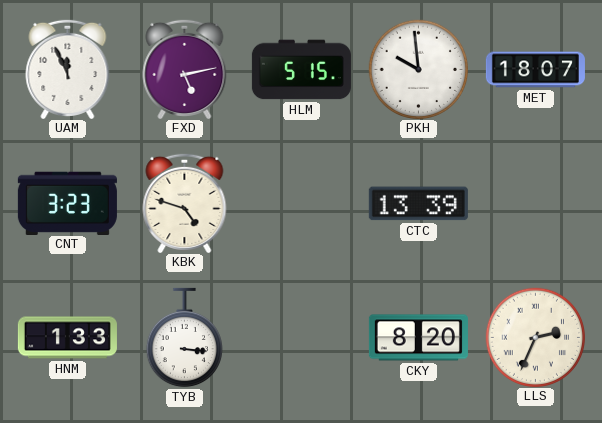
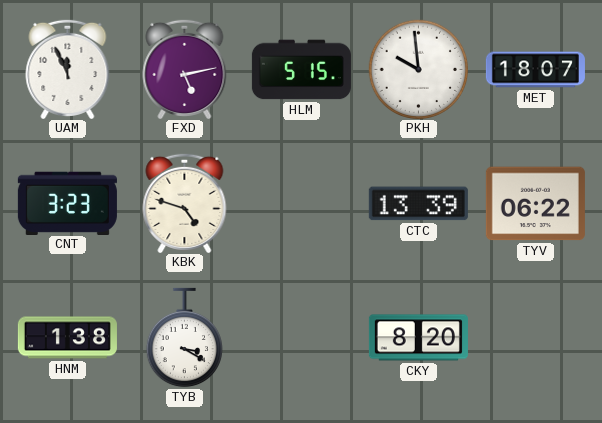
TYV: none -> 06:22 (535, 204)
HNM: 1:33 -> 1:38 (67, 338)
TYB: 3:16 -> 3:20 (184, 338)
LLS: 2:34 -> none (535, 337)
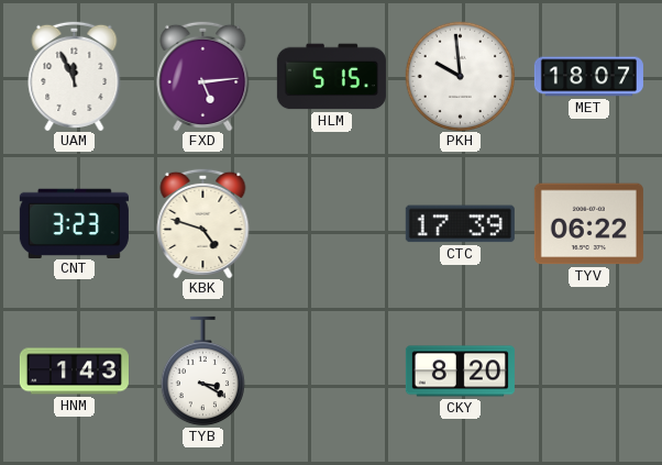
FXD: 5:13 -> 5:14 (203, 75)
CTC: 13:39 -> 17:39 (460, 224)
HNM: 1:38 -> 1:43 (74, 372)
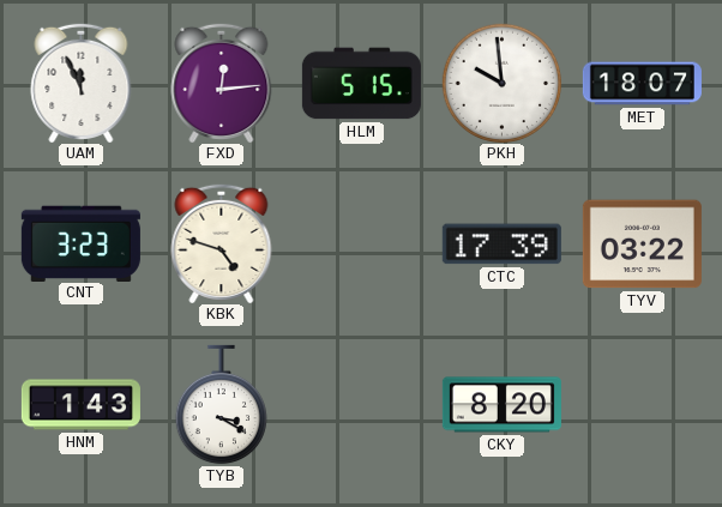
FXD: 5:14 -> 12:14 (222, 82)
TYV: 06:22 -> 03:22 (642, 245)
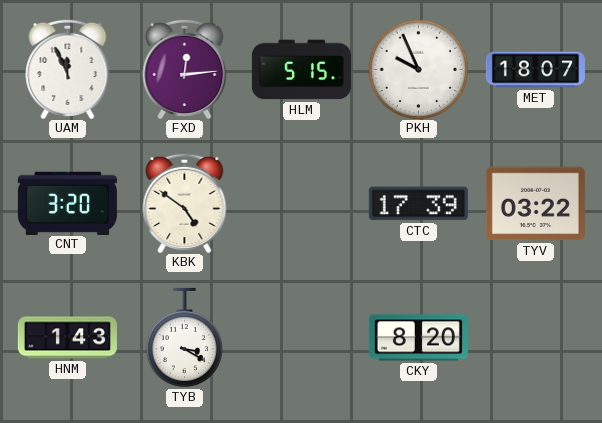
PKH: 9:59 -> 9:56 (418, 69)
CNT: 3:23 -> 3:20 (67, 203)
KBK: 4:48 -> 4:51 (185, 202)
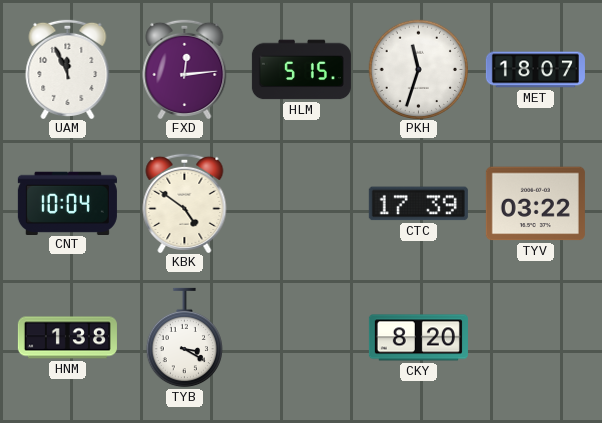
PKH: 9:56 -> 11:33 (418, 69)
CNT: 3:20 -> 10:04 (67, 203)
HNM: 1:43 -> 1:38 (67, 338)
